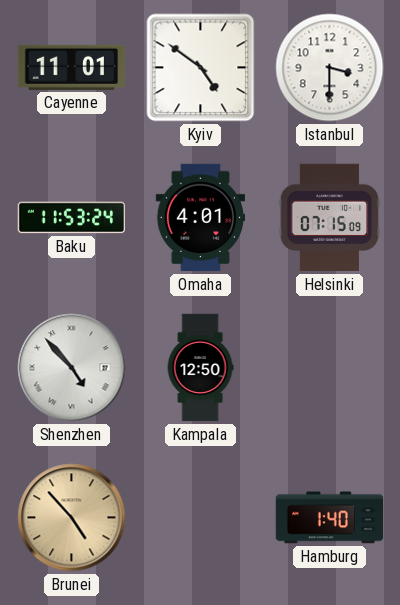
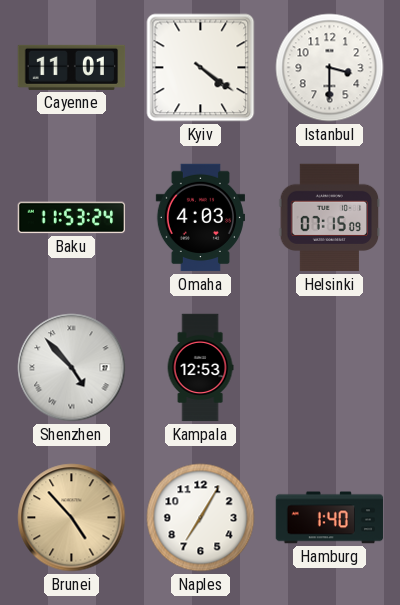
Kyiv: 4:51 -> 4:21 (201, 68)
Omaha: 4:01 -> 4:03 (200, 218)
Kampala: 12:50 -> 12:53 (200, 368)
Naples: none -> 7:05 (201, 518)
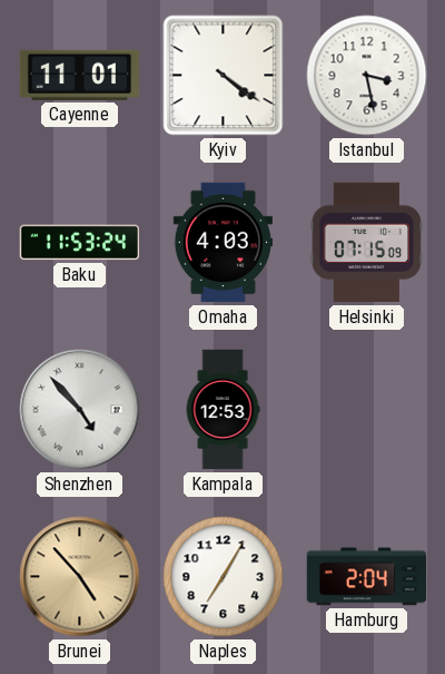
Istanbul: 3:30 -> 3:28 (367, 76)
Hamburg: 1:40 -> 2:04 (367, 577)
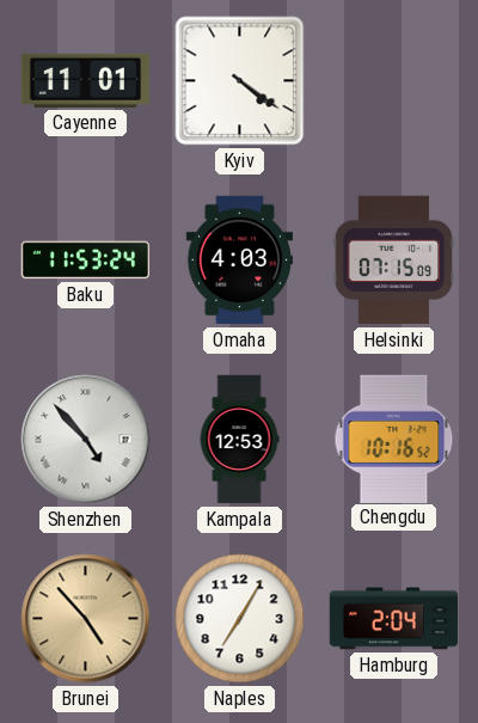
Istanbul: 3:28 -> none (367, 76)
Chengdu: none -> 10:16 (394, 439)
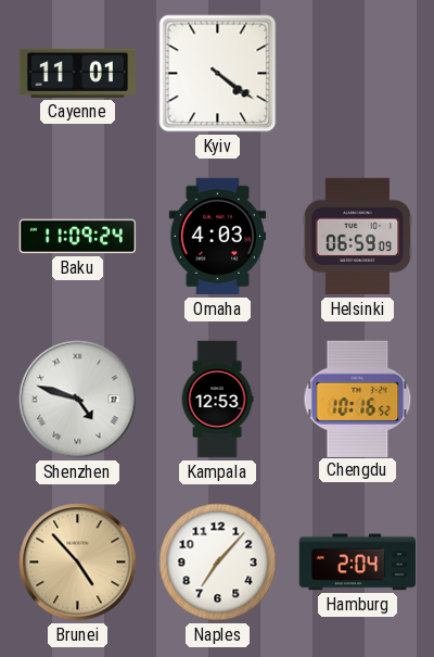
Baku: 11:53 -> 11:09 (78, 237)
Helsinki: 07:15 -> 06:59 (358, 237)
Shenzhen: 4:53 -> 4:48 (78, 400)
Naples: 7:05 -> 7:07 (218, 563)
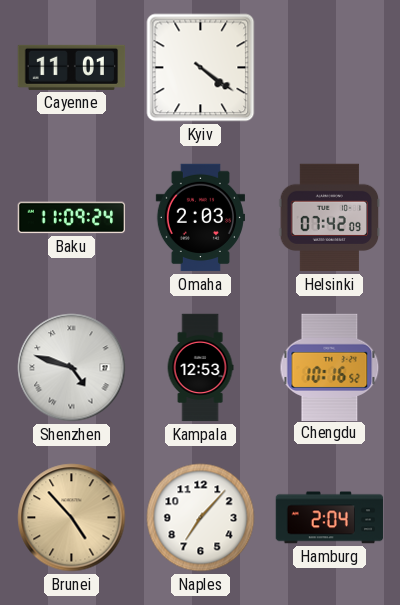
Omaha: 4:03 -> 2:03 (200, 218)
Helsinki: 06:59 -> 07:42 (330, 218)
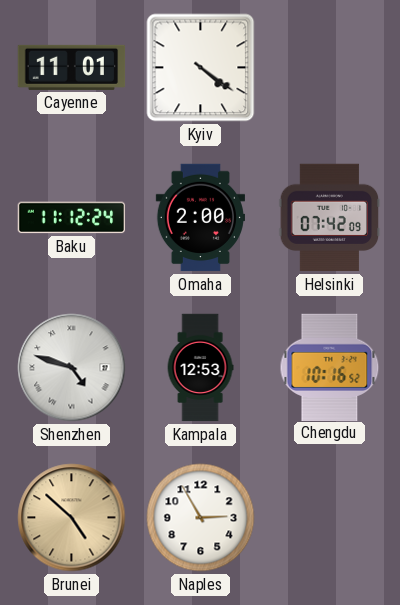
Baku: 11:09 -> 11:12 (72, 218)
Omaha: 2:03 -> 2:00 (200, 218)
Brunei: 4:53 -> 4:52 (72, 518)
Naples: 7:07 -> 2:55 (201, 518)
Hamburg: 2:04 -> none (330, 518)
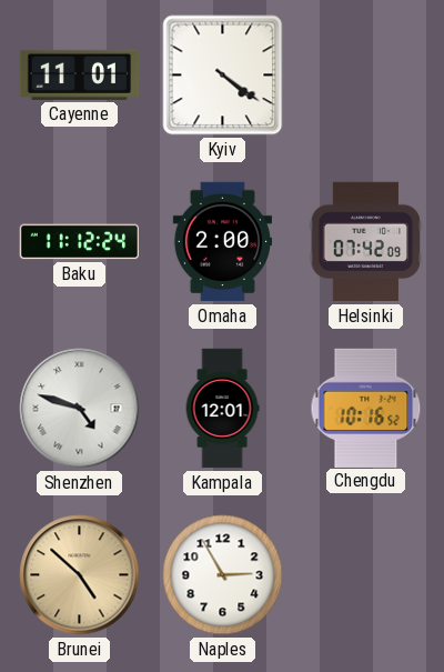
Kampala: 12:53 -> 12:01 (222, 409)
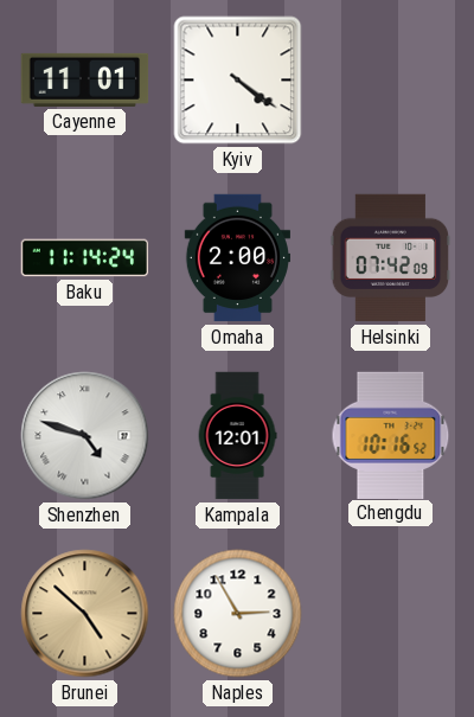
Baku: 11:12 -> 11:14 (85, 258)
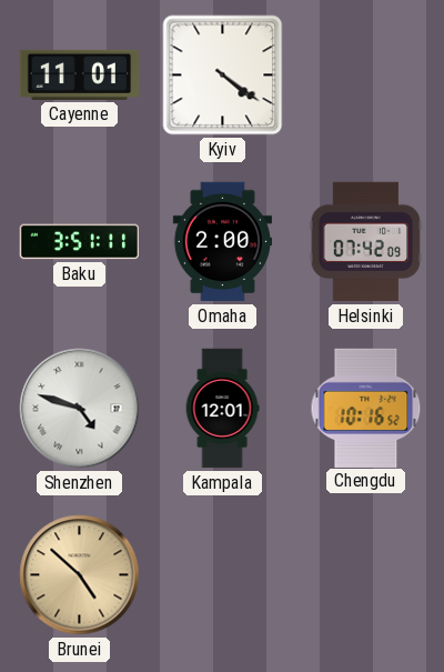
Baku: 11:14 -> 3:51 (80, 242)
Naples: 2:55 -> none (238, 614)
